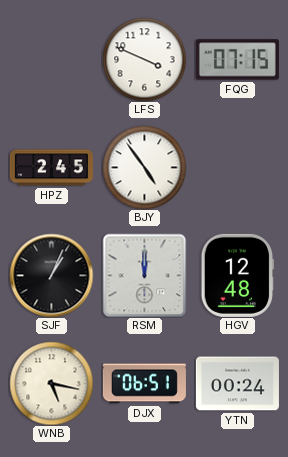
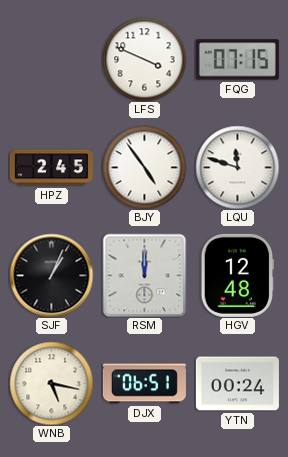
LQU: none -> 11:48 (237, 167)
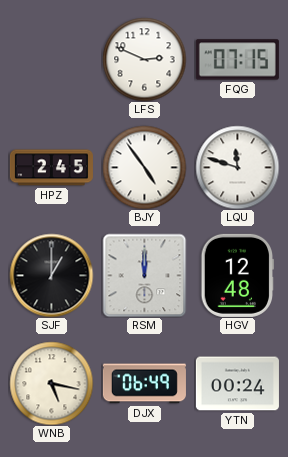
LFS: 3:49 -> 2:49 (144, 59)
SJF: 1:04 -> 1:00 (51, 275)
DJX: 06:51 -> 06:49 (144, 384)
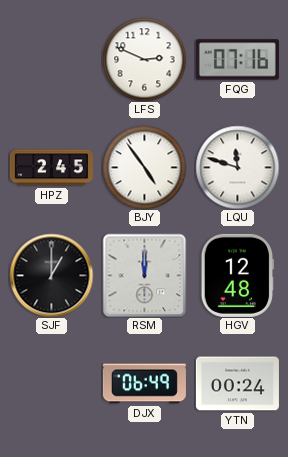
FQG: 07:15 -> 07:16 (237, 60)
WNB: 5:17 -> none (51, 383)
